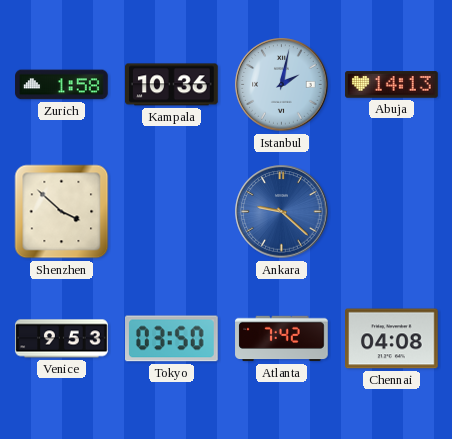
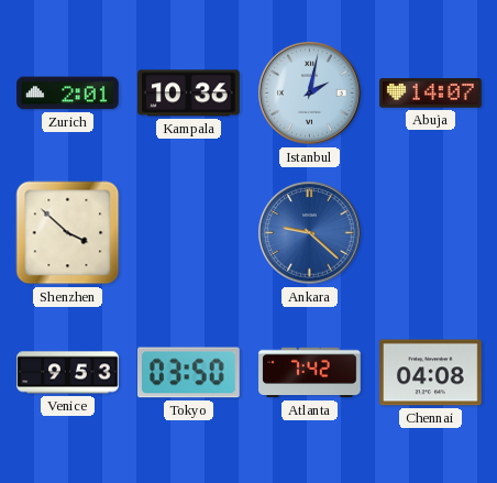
Zurich: 1:58 -> 2:01 (68, 94)
Abuja: 14:13 -> 14:07 (431, 94)
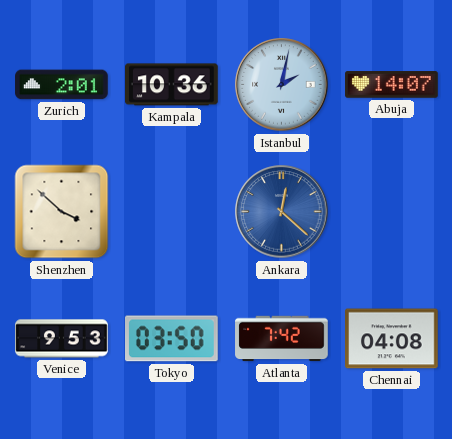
Ankara: 9:22 -> 12:22 (282, 212)
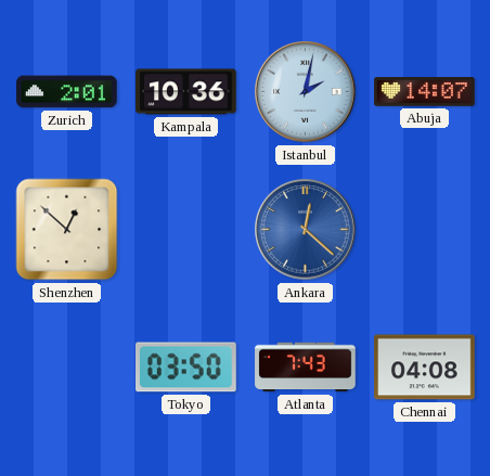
Shenzhen: 3:52 -> 12:52 (67, 230)
Venice: 9:53 -> none (62, 339)
Atlanta: 7:42 -> 7:43 (306, 368)
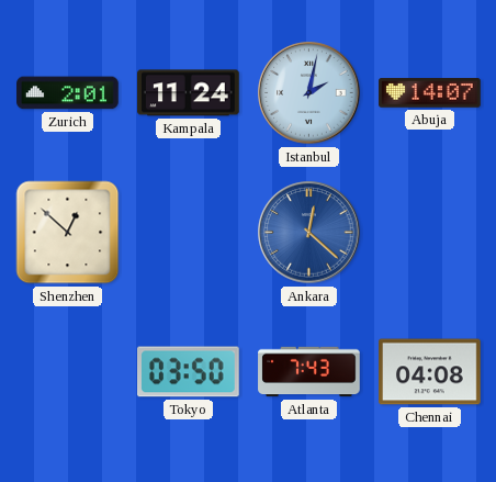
Kampala: 10:36 -> 11:24 (189, 93)
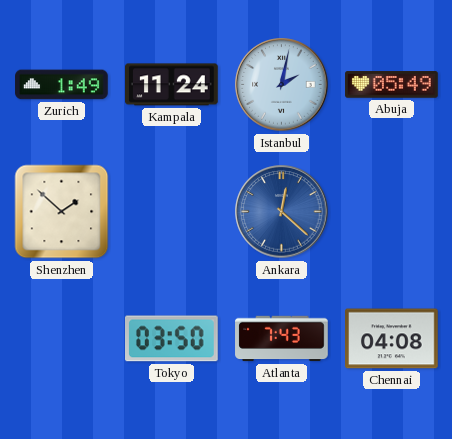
Zurich: 2:01 -> 1:49 (62, 85)
Abuja: 14:07 -> 05:49 (392, 85)
Shenzhen: 12:52 -> 1:52 (62, 212)
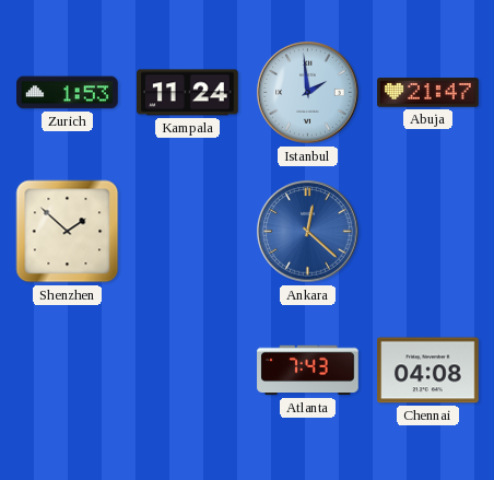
Zurich: 1:49 -> 1:53 (68, 93)
Istanbul: 2:02 -> 1:59 (308, 93)
Abuja: 05:49 -> 21:47 (428, 93)
Tokyo: 03:50 -> none (172, 339)
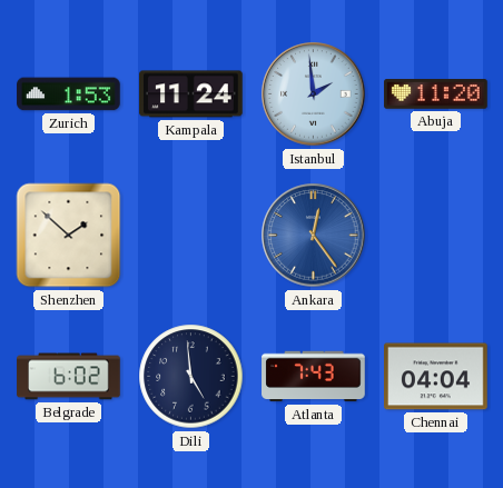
Abuja: 21:47 -> 11:20 (436, 94)
Ankara: 12:22 -> 12:24 (314, 236)
Belgrade: none -> 6:02 (69, 377)
Dili: none -> 4:59 (191, 377)
Chennai: 04:08 -> 04:04 (436, 377)
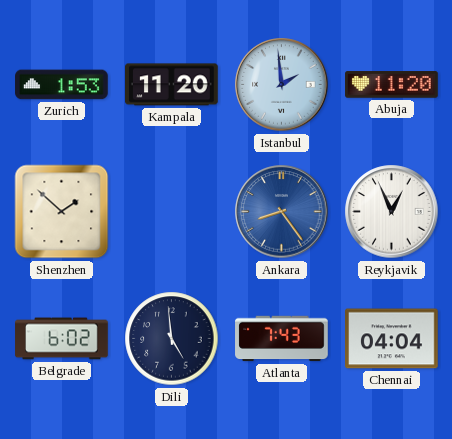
Kampala: 11:24 -> 11:20 (172, 85)
Ankara: 12:24 -> 8:24 (282, 212)
Reykjavik: none -> 12:56 (392, 212)
